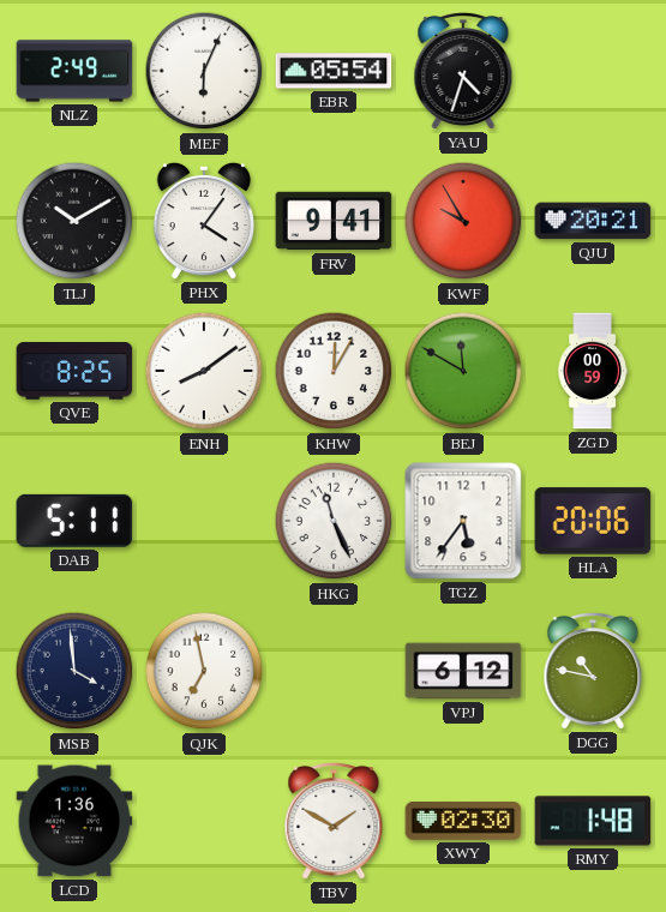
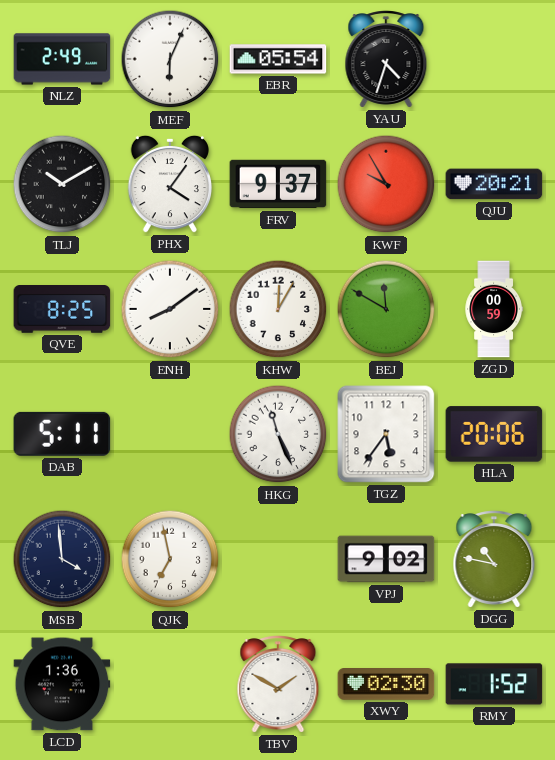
FRV: 9:41 -> 9:37 (278, 184)
VPJ: 6:12 -> 9:02 (386, 559)
RMY: 1:48 -> 1:52 (494, 684)
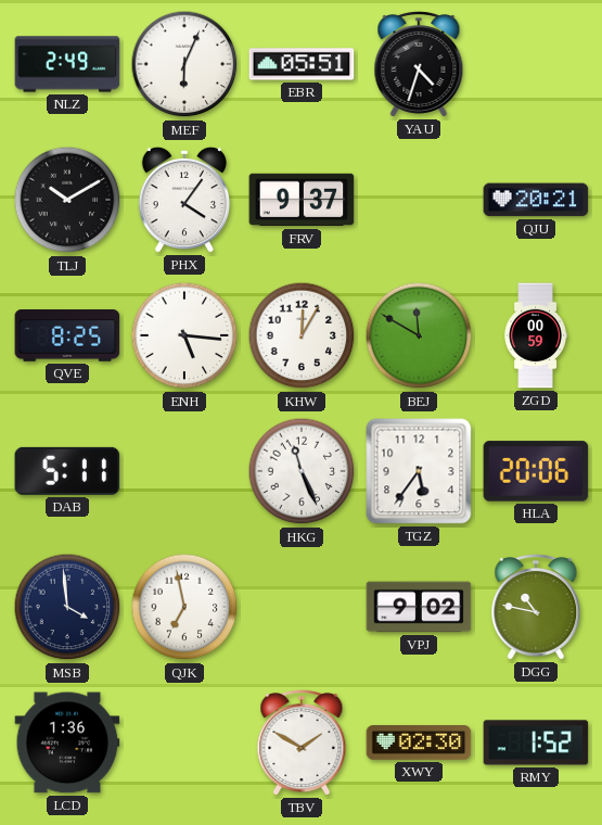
EBR: 05:54 -> 05:51 (302, 64)
KWF: 9:55 -> none (386, 184)
ENH: 8:09 -> 5:16 (184, 335)
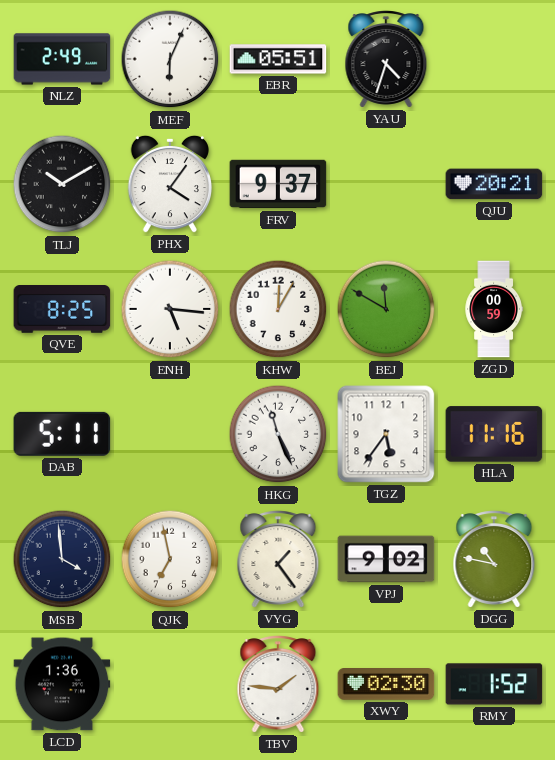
HLA: 20:06 -> 11:16 (494, 434)
VYG: none -> 1:24 (278, 559)
TBV: 1:50 -> 1:46 (278, 684)
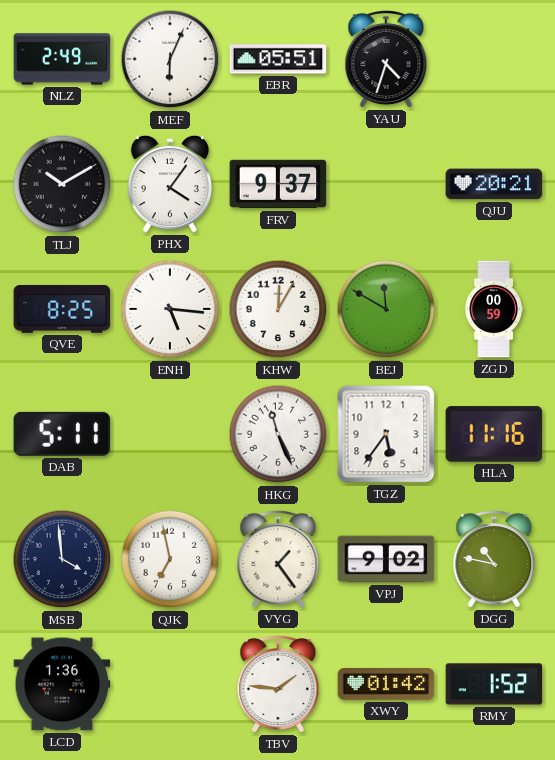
XWY: 02:30 -> 01:42 (386, 685)
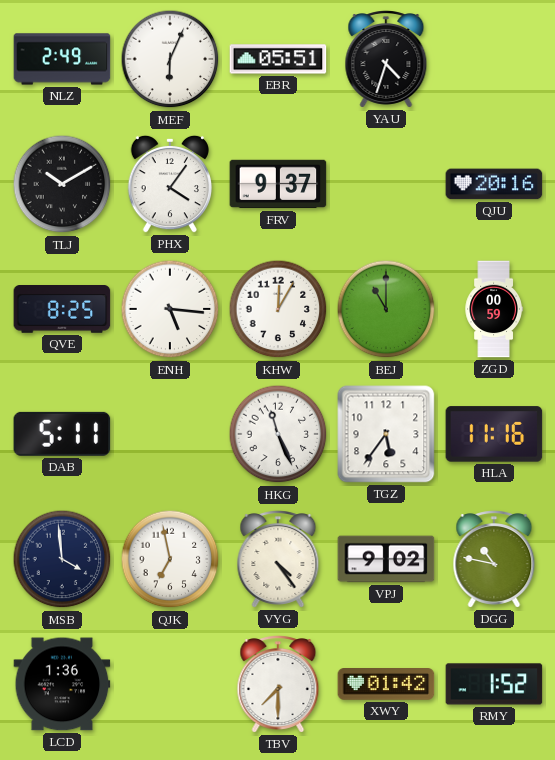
QJU: 20:21 -> 20:16 (494, 184)
BEJ: 11:50 -> 11:00 (386, 309)
VYG: 1:24 -> 4:24 (278, 559)
TBV: 1:46 -> 7:30 (278, 684)
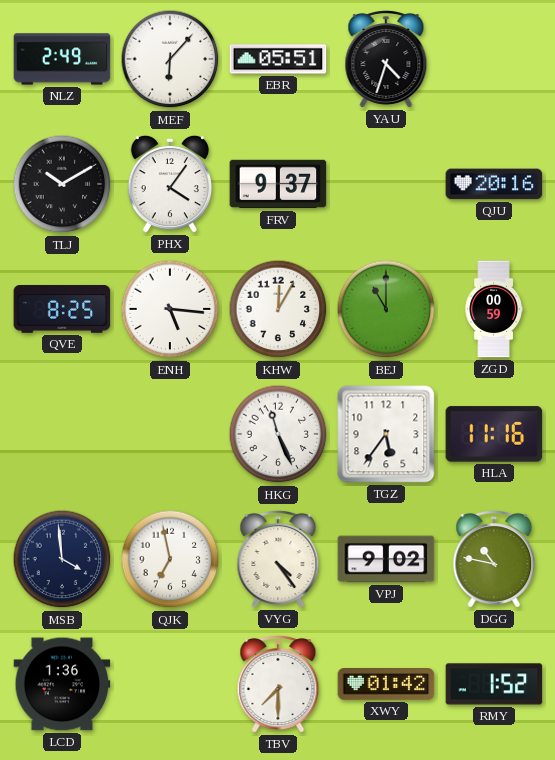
MEF: 6:04 -> 6:07 (170, 59)
DAB: 5:11 -> none (62, 434)
